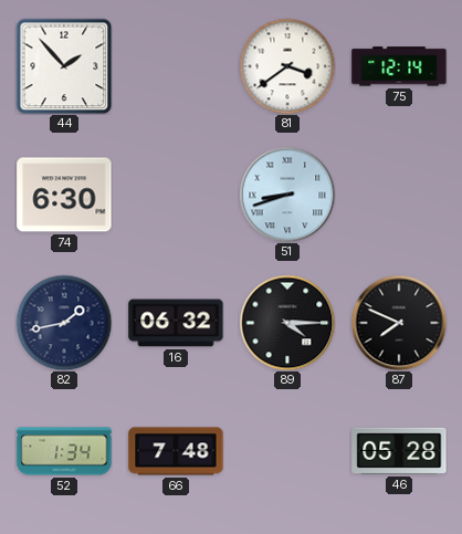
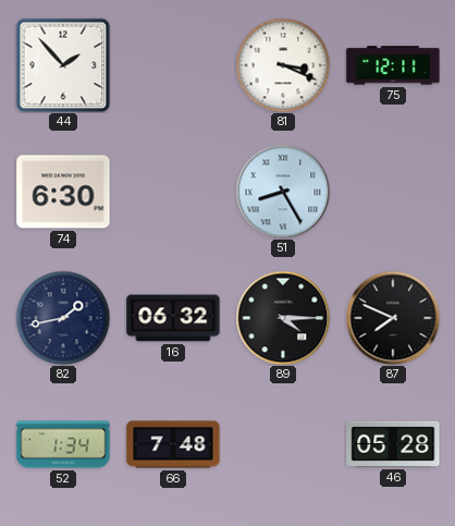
81: 3:39 -> 3:19 (283, 65)
75: 12:14 -> 12:11 (393, 65)
51: 8:42 -> 8:25 (283, 192)
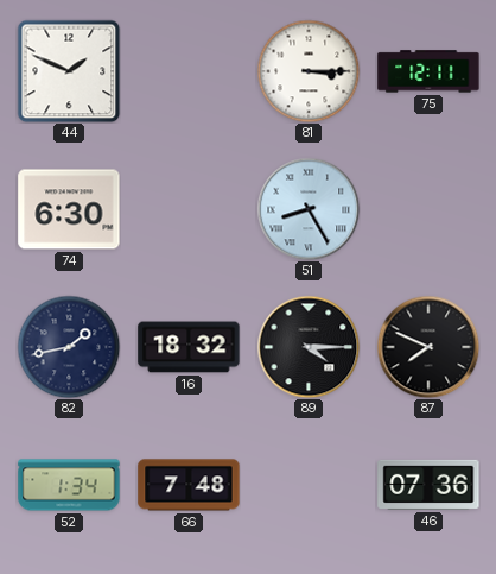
44: 1:53 -> 1:49 (69, 71)
81: 3:19 -> 3:15 (309, 71)
16: 06:32 -> 18:32 (189, 347)
46: 05:28 -> 07:36 (428, 485)
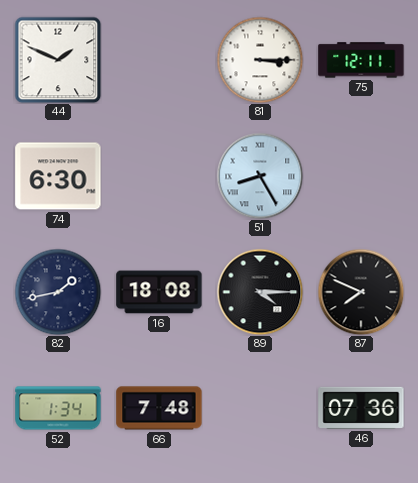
16: 18:32 -> 18:08 (159, 292)
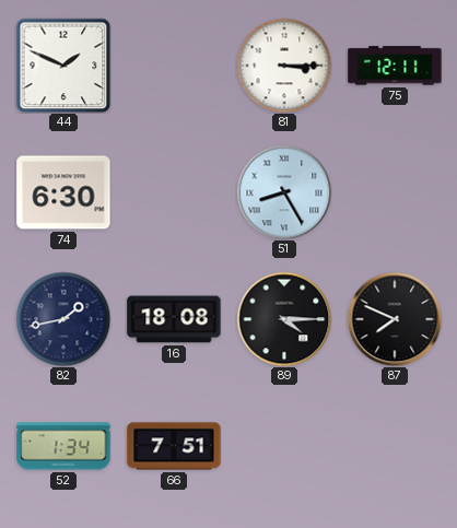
66: 7:48 -> 7:51 (174, 446)
46: 07:36 -> none (361, 408)
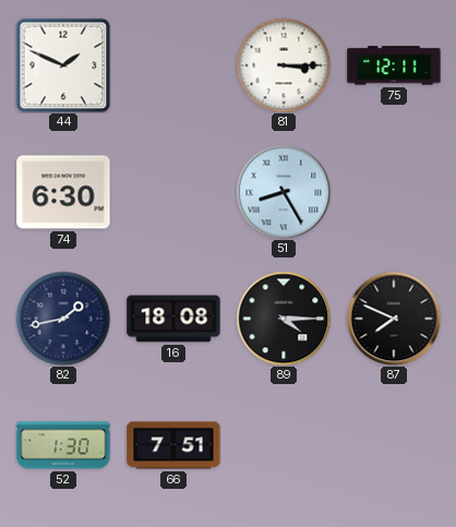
52: 1:34 -> 1:30 (63, 445)
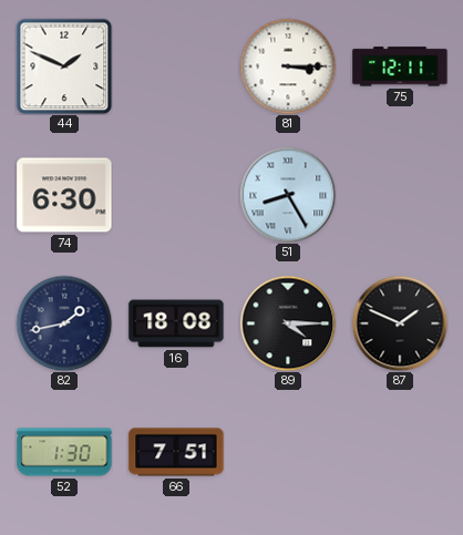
87: 7:49 -> 1:49 (400, 323)
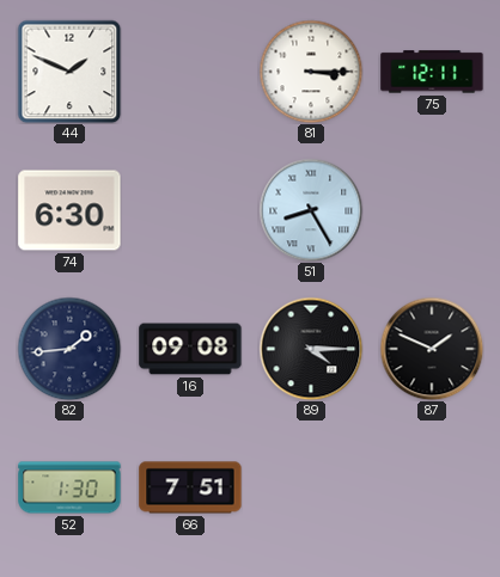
82: 1:43 -> 1:44 (69, 349)
16: 18:08 -> 09:08 (190, 349)
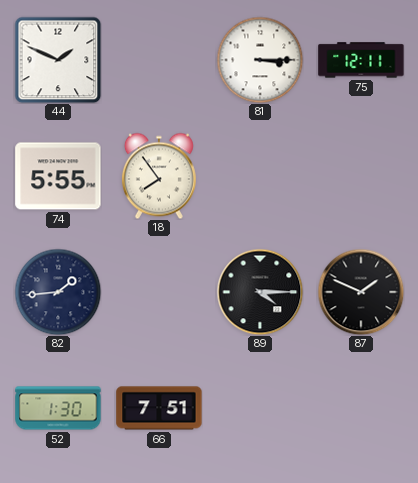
74: 6:30 -> 5:55 (58, 176)
18: none -> 7:54 (159, 176)
51: 8:25 -> none (311, 210)
16: 09:08 -> none (190, 349)
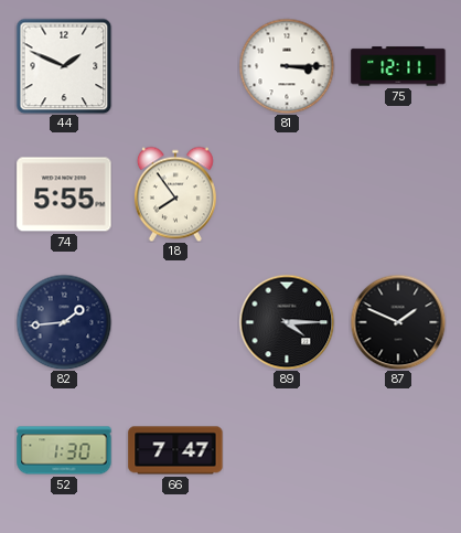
66: 7:51 -> 7:47 (175, 450)
